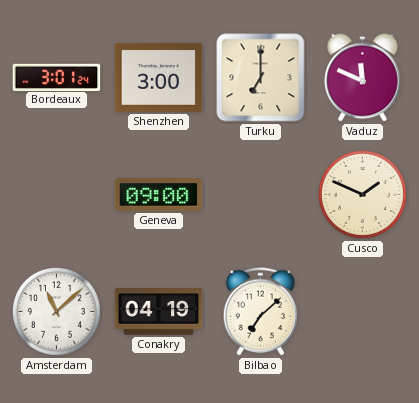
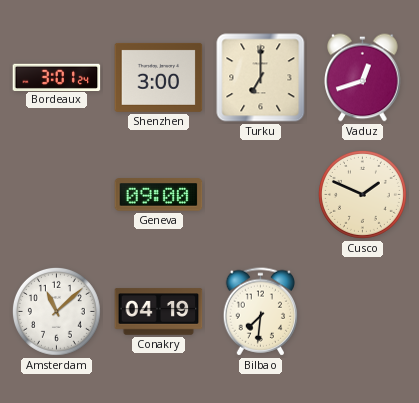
Vaduz: 11:49 -> 12:42 (363, 78)
Bilbao: 7:08 -> 7:31 (261, 312)
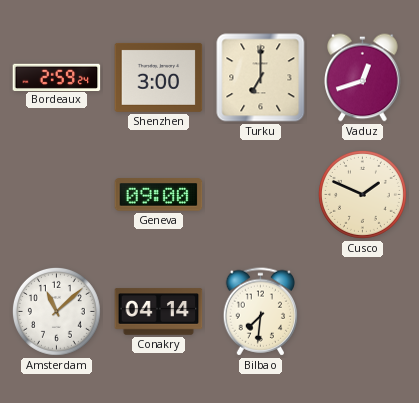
Bordeaux: 3:01 -> 2:59 (57, 77)
Conakry: 04:19 -> 04:14 (159, 312)
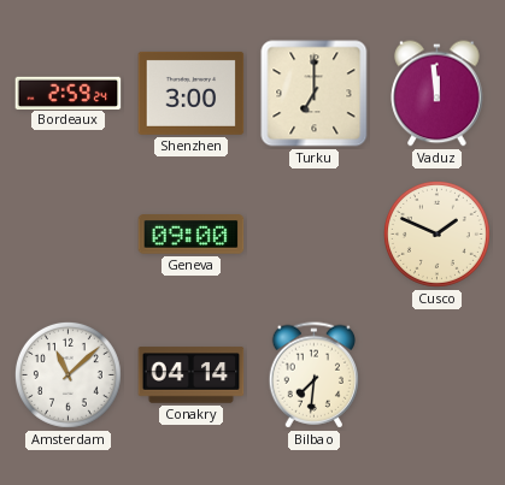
Vaduz: 12:42 -> 11:59 (438, 94)
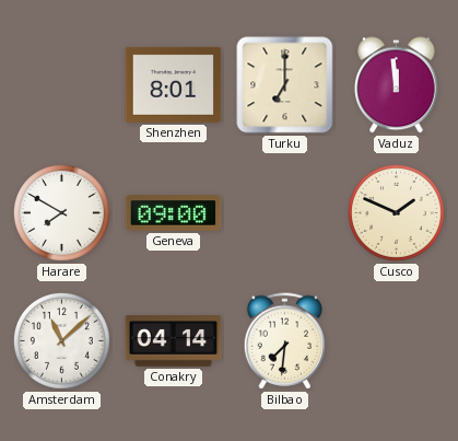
Bordeaux: 2:59 -> none (69, 93)
Shenzhen: 3:00 -> 8:01 (174, 84)
Harare: none -> 7:50 (61, 212)
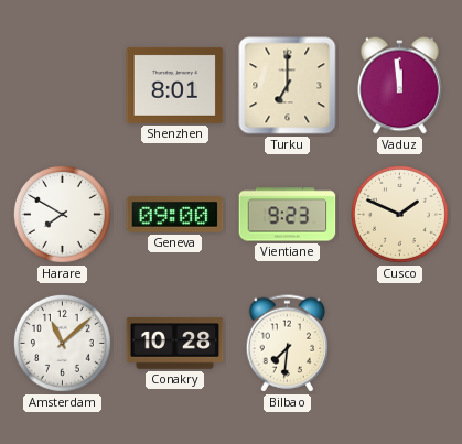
Vientiane: none -> 9:23 (288, 215)
Conakry: 04:14 -> 10:28 (175, 344)
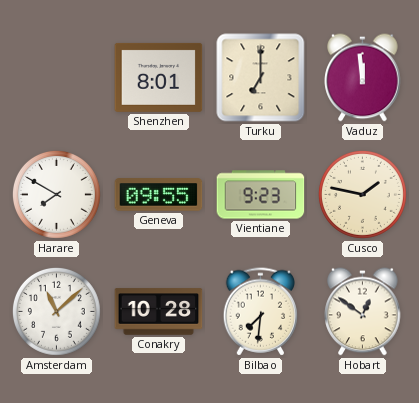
Geneva: 09:00 -> 09:55 (159, 195)
Cusco: 1:49 -> 1:47 (362, 194)
Hobart: none -> 12:51 (363, 312)
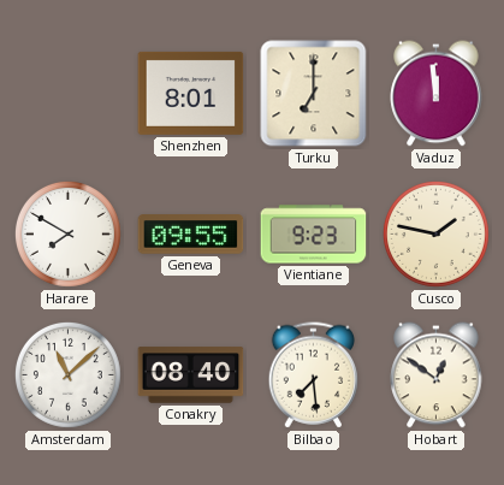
Conakry: 10:28 -> 08:40 (191, 375)
Bilbao: 7:31 -> 7:29 (314, 375)
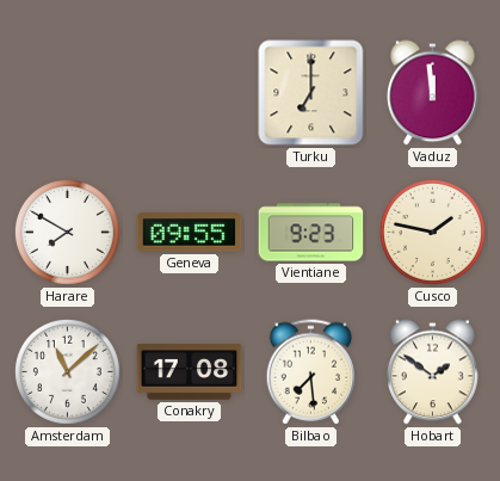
Shenzhen: 8:01 -> none (191, 93)
Conakry: 08:40 -> 17:08 (190, 372)
Hobart: 12:51 -> 1:51 (433, 372)
